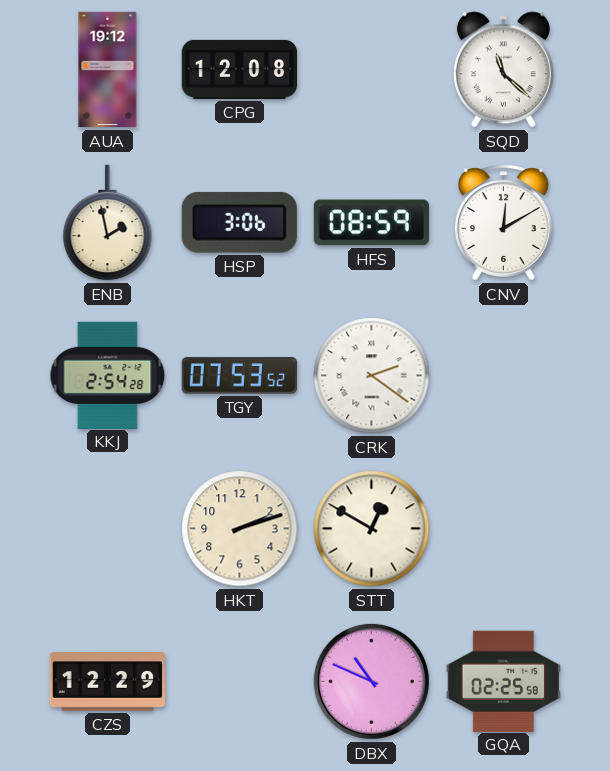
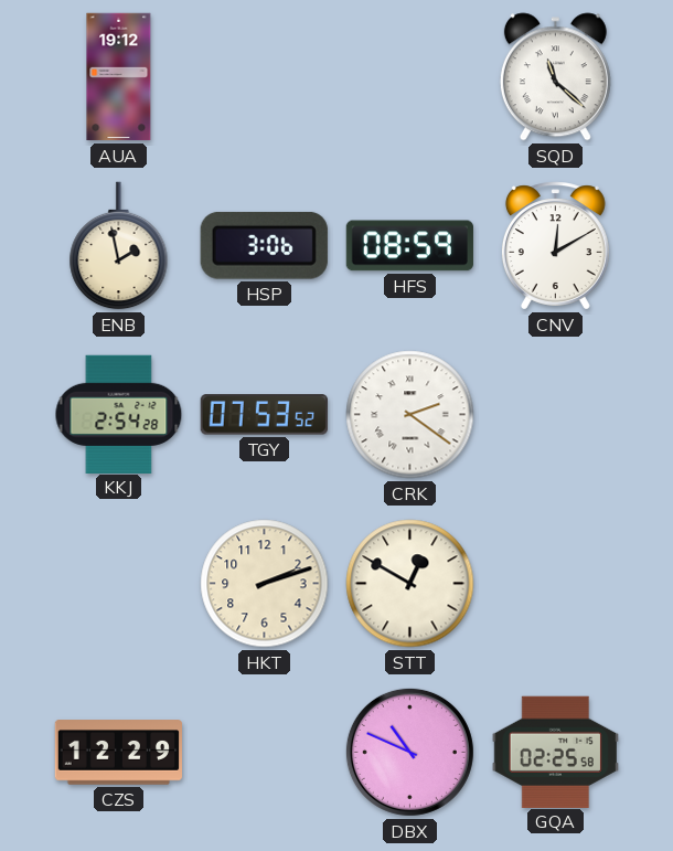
CPG: 12:08 -> none (240, 69)
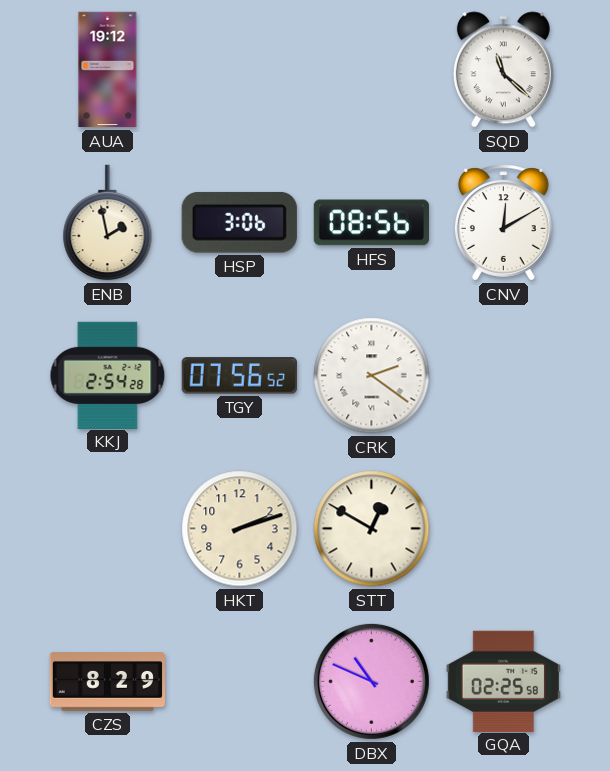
HFS: 08:59 -> 08:56 (371, 223)
TGY: 07:53 -> 07:56 (239, 376)
CZS: 12:29 -> 8:29 (107, 682)
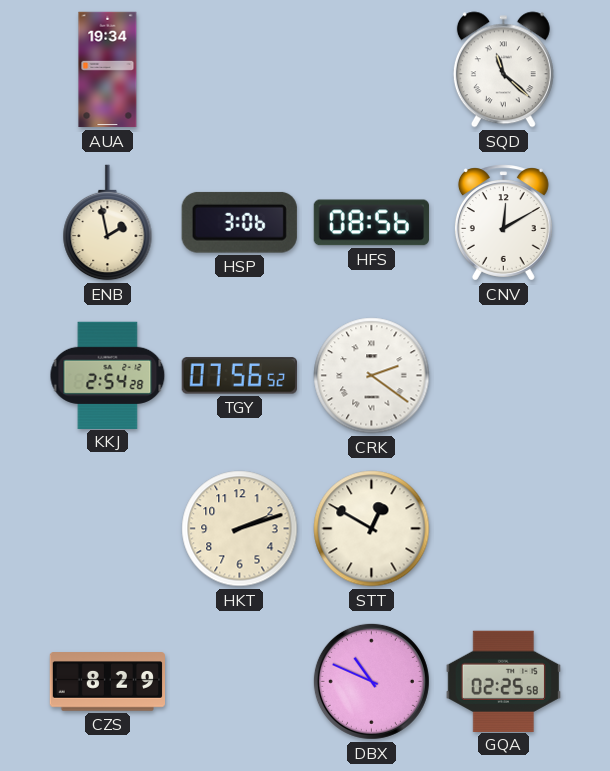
AUA: 19:12 -> 19:34 (108, 70)
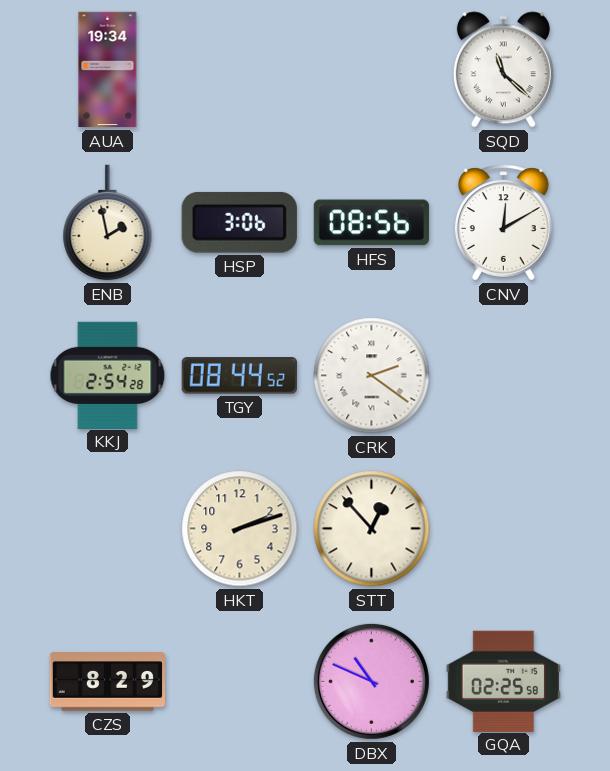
TGY: 07:56 -> 08:44 (239, 376)
STT: 12:50 -> 12:53 (372, 529)
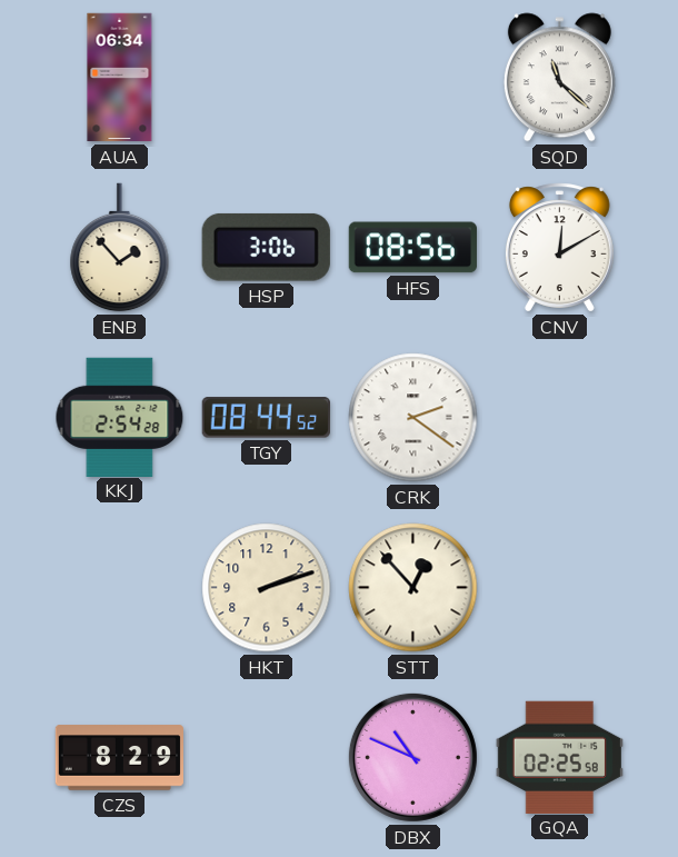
AUA: 19:34 -> 06:34 (120, 78)
ENB: 1:58 -> 1:53 (120, 248)
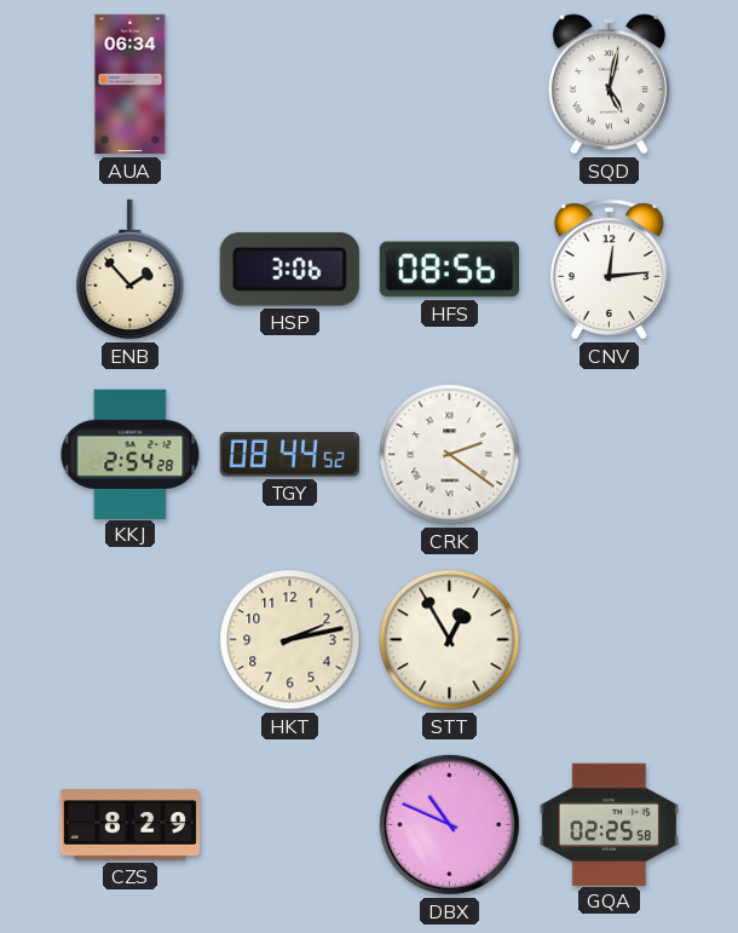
SQD: 11:22 -> 5:02 (609, 85)
CNV: 12:10 -> 12:14 (609, 270)
HKT: 2:12 -> 2:13 (290, 640)
STT: 12:53 -> 12:55 (450, 640)
